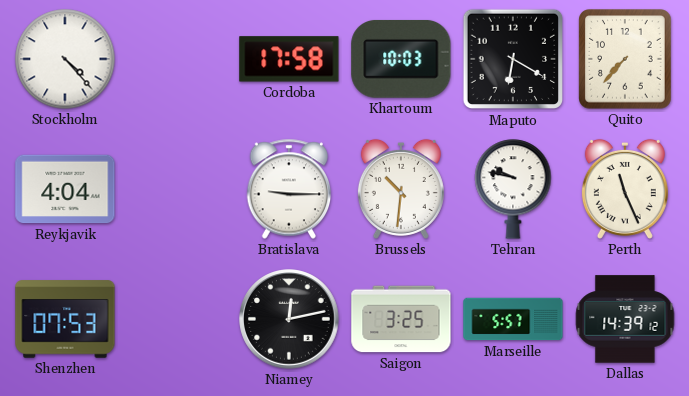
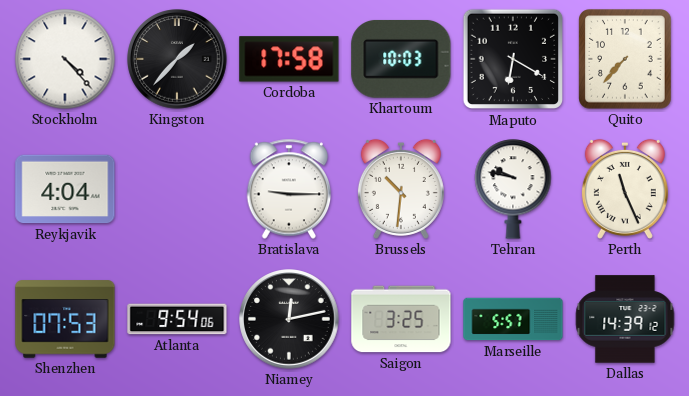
Kingston: none -> 1:37 (177, 59)
Atlanta: none -> 9:54 (177, 319)
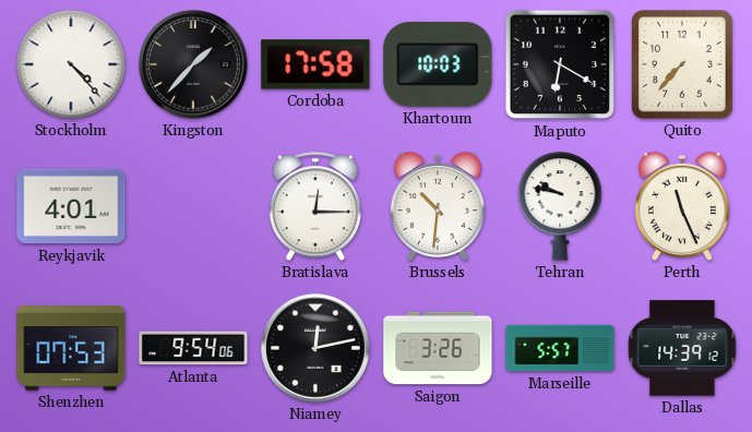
Reykjavik: 4:04 -> 4:01 (71, 206)
Bratislava: 9:15 -> 12:15 (315, 206)
Saigon: 3:25 -> 3:26 (438, 348)
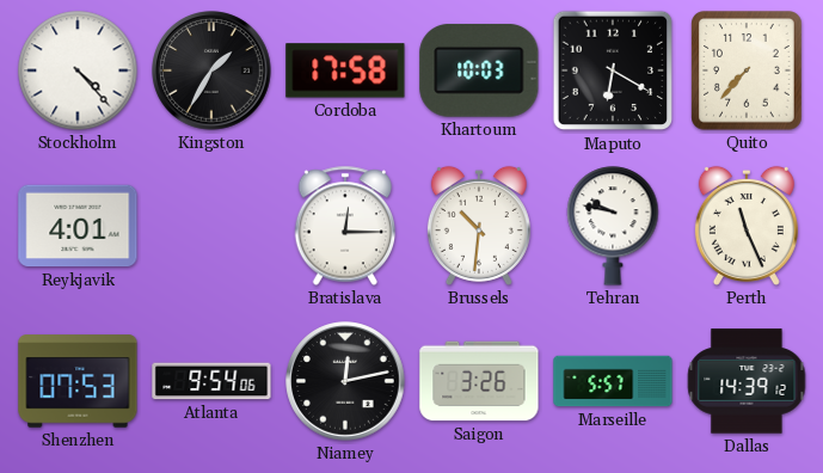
Kingston: 1:37 -> 1:35 (211, 70)
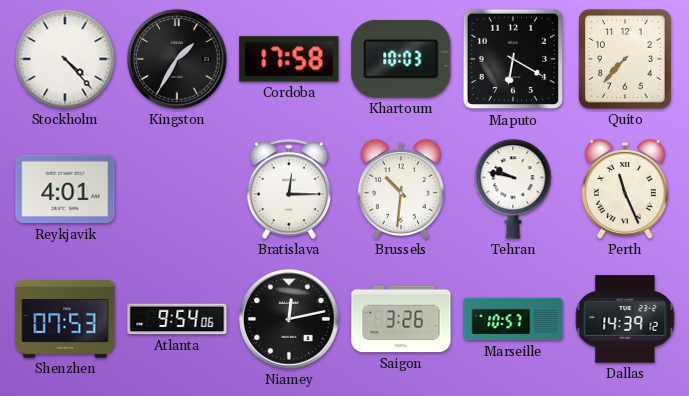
Marseille: 5:57 -> 10:57 (513, 319)
